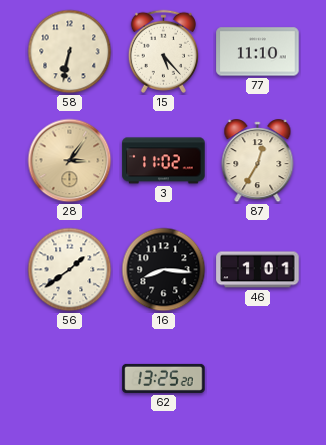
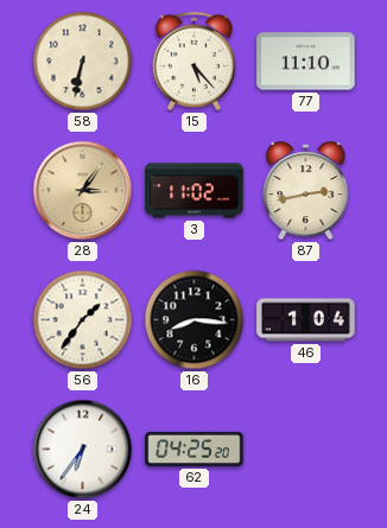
87: 12:35 -> 2:43 (306, 191)
56: 1:39 -> 1:36 (83, 320)
46: 1:01 -> 1:04 (306, 320)
24: none -> 6:36 (83, 450)
62: 13:25 -> 04:25 (195, 449)
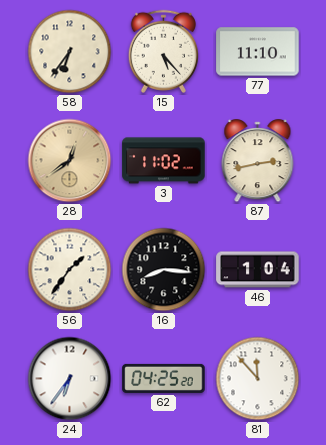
58: 6:32 -> 6:36 (70, 52)
28: 3:06 -> 12:39 (70, 161)
81: none -> 11:53 (258, 379)
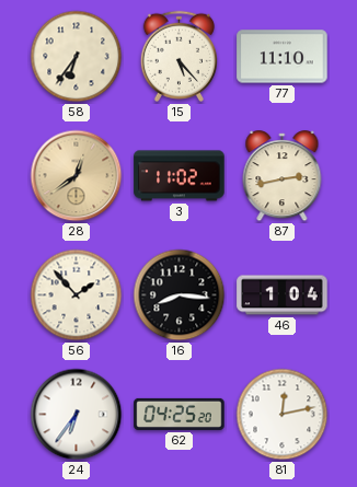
56: 1:36 -> 1:53 (77, 295)
81: 11:53 -> 12:13 (283, 415)
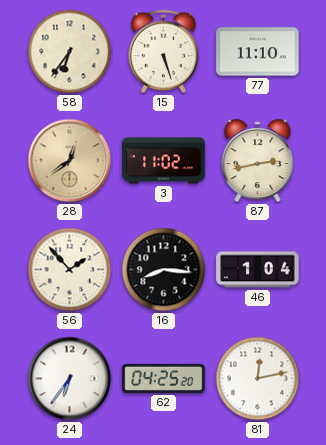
15: 5:23 -> 5:27 (163, 51)
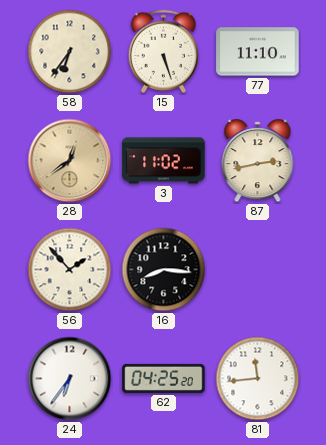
46: 1:04 -> none (258, 270)
81: 12:13 -> 11:44 (258, 379)
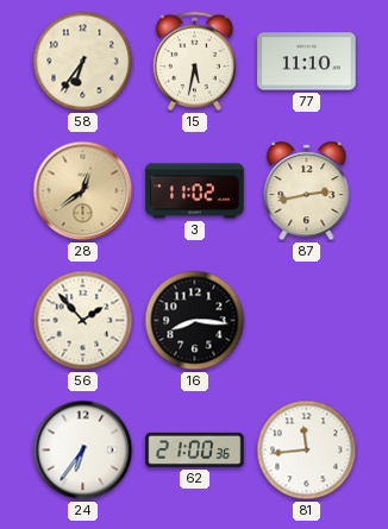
15: 5:27 -> 5:32 (194, 61)
62: 04:25 -> 21:00 (195, 449)
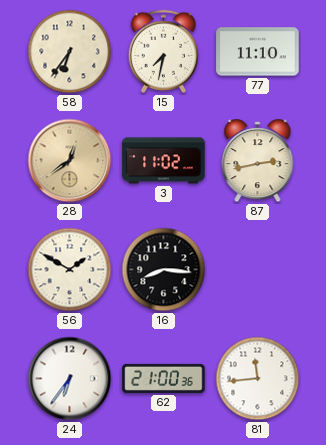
15: 5:32 -> 7:32 (163, 51)
56: 1:53 -> 1:50 (70, 270)
